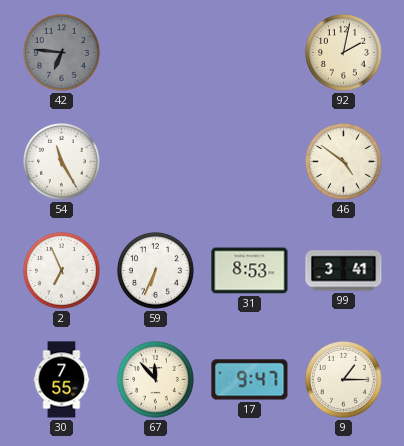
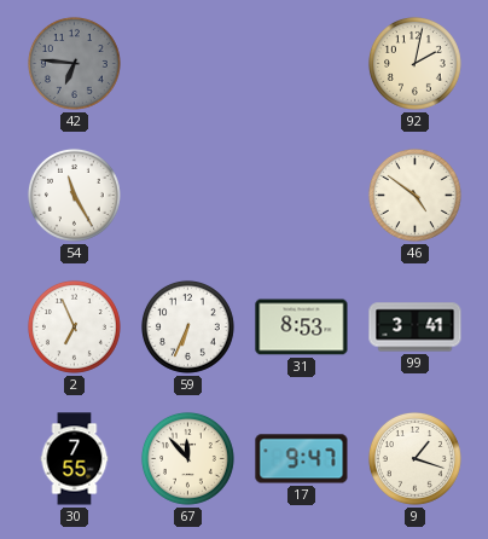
9: 1:15 -> 1:18 (414, 458)
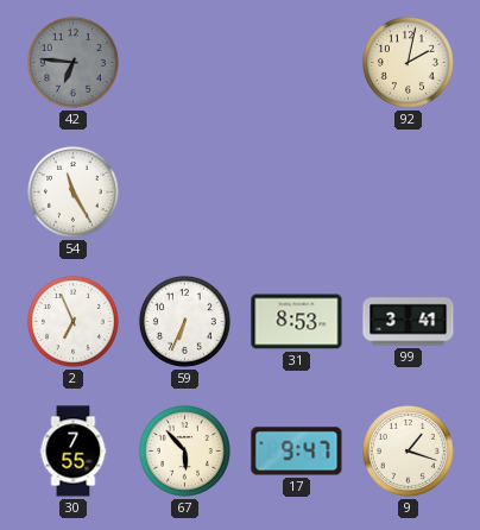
46: 4:51 -> none (414, 195)
67: 11:53 -> 5:53 (184, 450)
